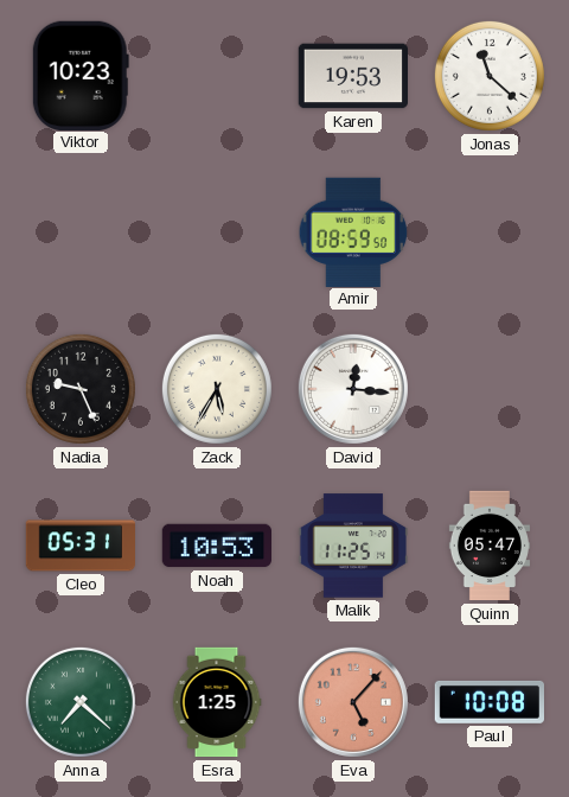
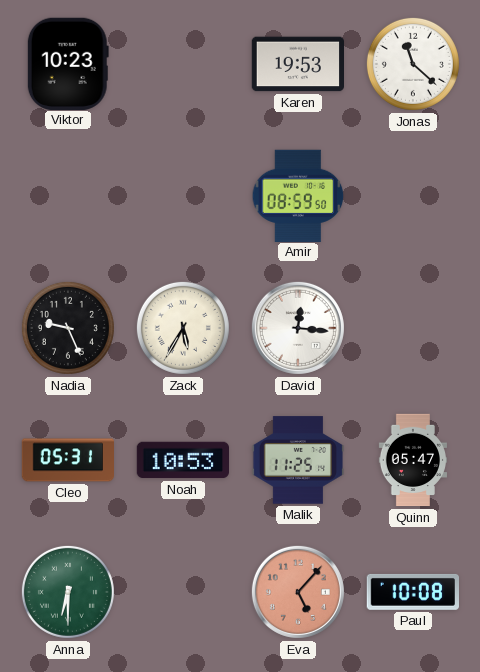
Anna: 7:22 -> 6:30 (68, 592)
Esra: 1:25 -> none (217, 702)
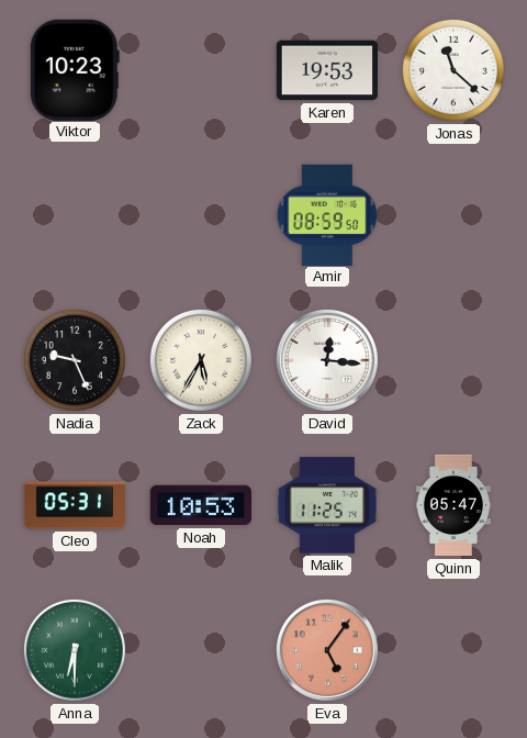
Eva: 5:07 -> 5:06 (327, 650)
Paul: 10:08 -> none (412, 592)
